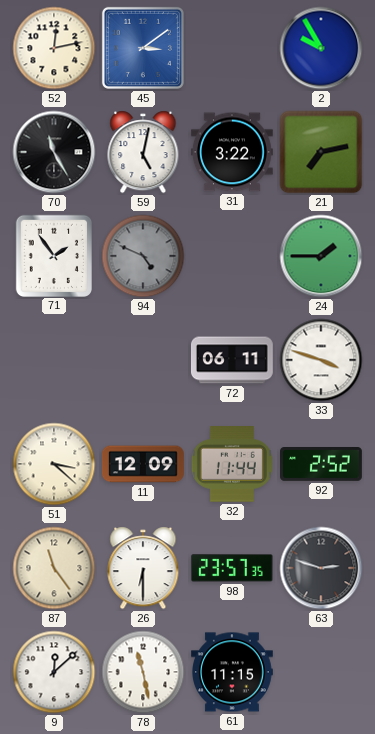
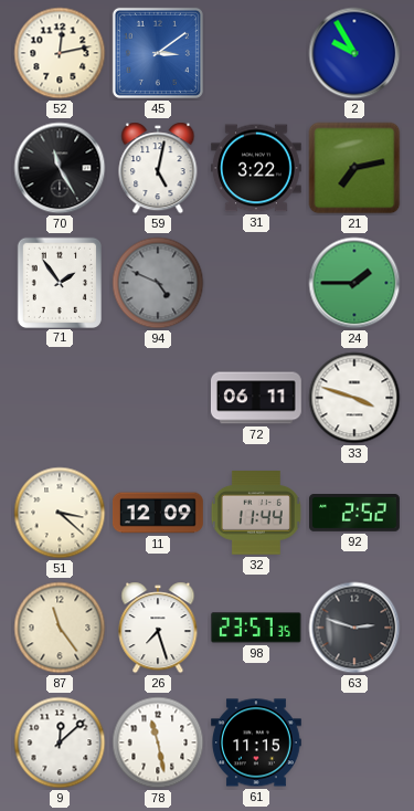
26: 6:30 -> 7:27 (158, 628)
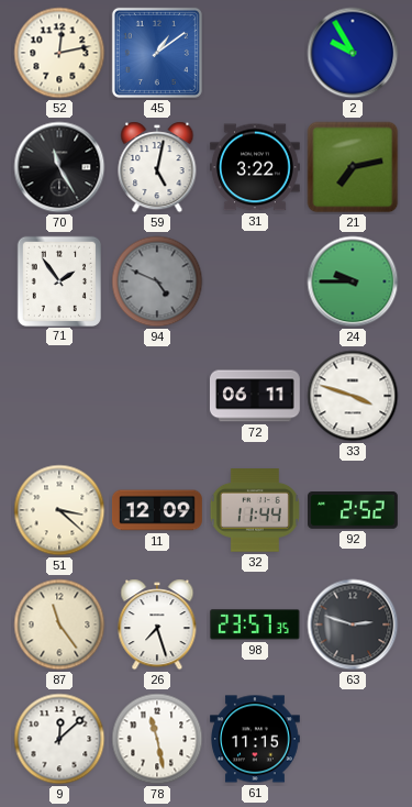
45: 3:09 -> 1:09 (157, 53)
24: 1:45 -> 9:45 (353, 281)
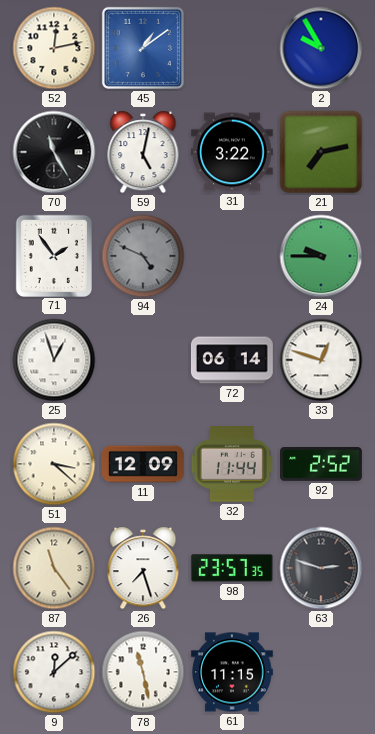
25: none -> 12:57 (54, 360)
72: 06:11 -> 06:14 (232, 360)
33: 3:48 -> 12:48 (321, 360)
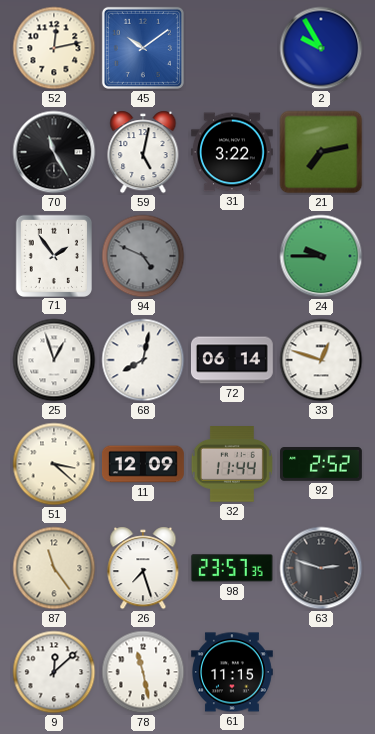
45: 1:09 -> 10:09 (143, 48)
68: none -> 8:02 (143, 360)
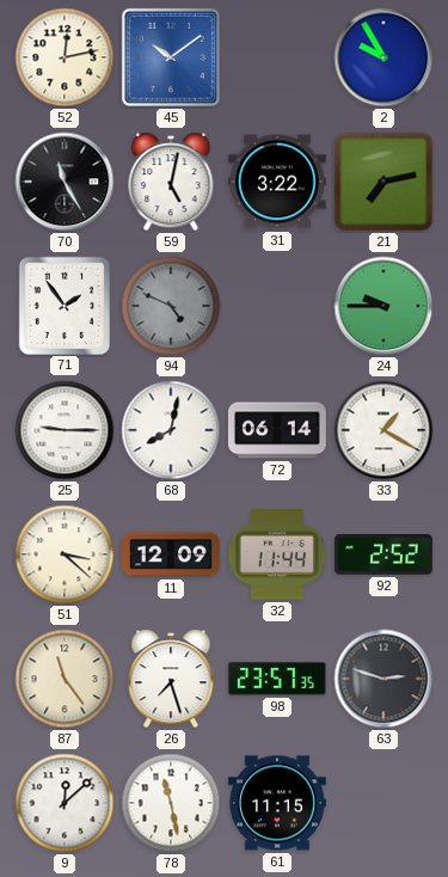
25: 12:57 -> 9:15 (65, 430)
33: 12:48 -> 1:20 (383, 430)
